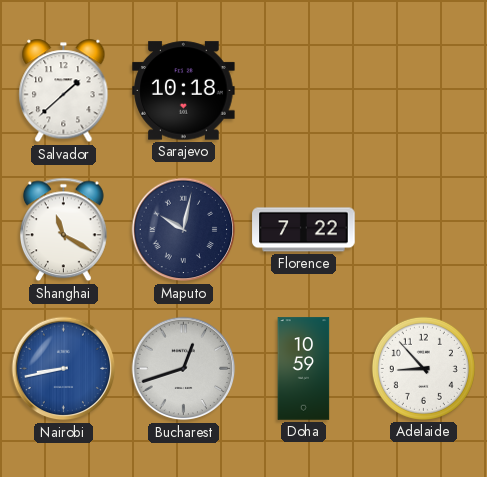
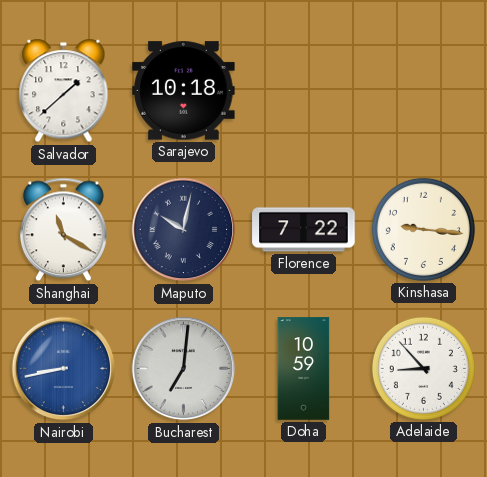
Kinshasa: none -> 9:16 (423, 229)
Bucharest: 12:42 -> 7:01 (184, 369)
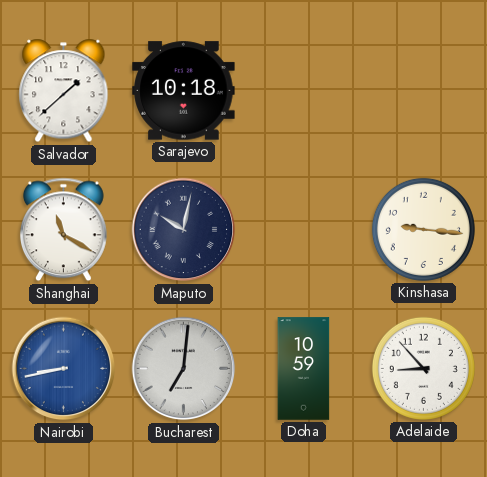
Florence: 7:22 -> none (304, 230)
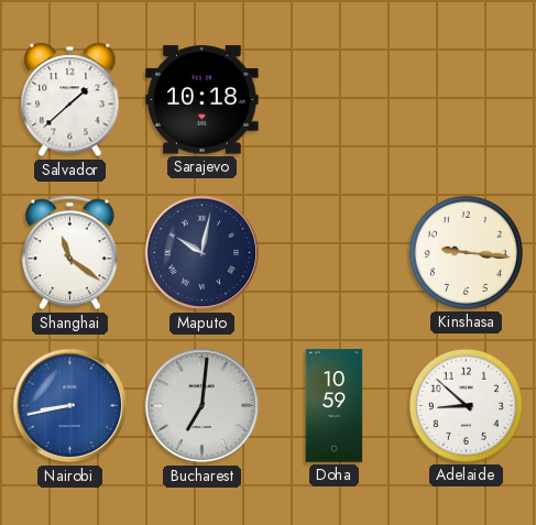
Shanghai: 11:20 -> 11:21 (69, 253)
Adelaide: 8:53 -> 8:52 (466, 405)
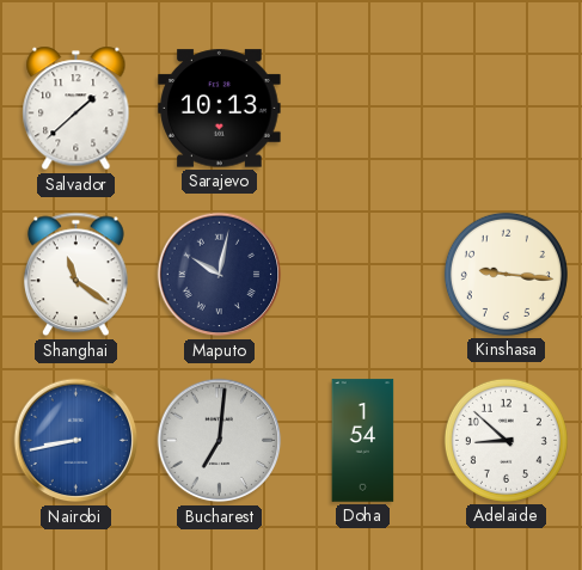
Sarajevo: 10:18 -> 10:13 (220, 109)
Doha: 10:59 -> 1:54 (363, 441)
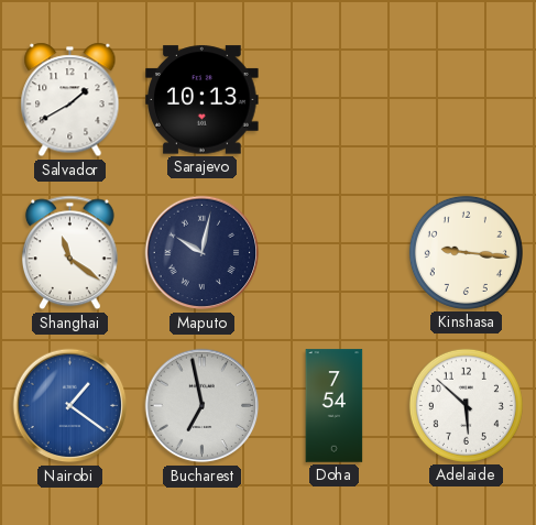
Salvador: 1:38 -> 1:40 (70, 100)
Nairobi: 8:43 -> 1:21 (70, 406)
Bucharest: 7:01 -> 6:58 (203, 406)
Doha: 1:54 -> 7:54 (335, 406)
Adelaide: 8:52 -> 5:52 (466, 405)
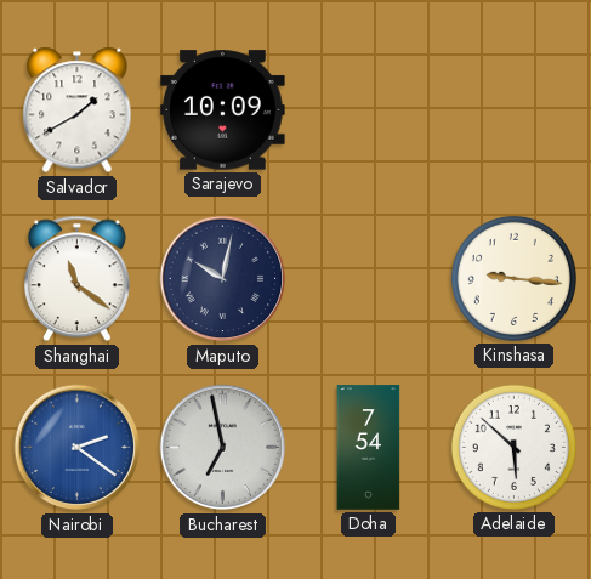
Sarajevo: 10:13 -> 10:09 (223, 110)
Nairobi: 1:21 -> 2:21 (78, 448)
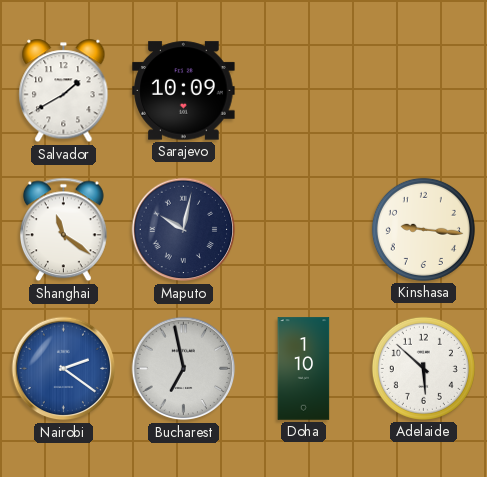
Doha: 7:54 -> 1:10 (304, 369)
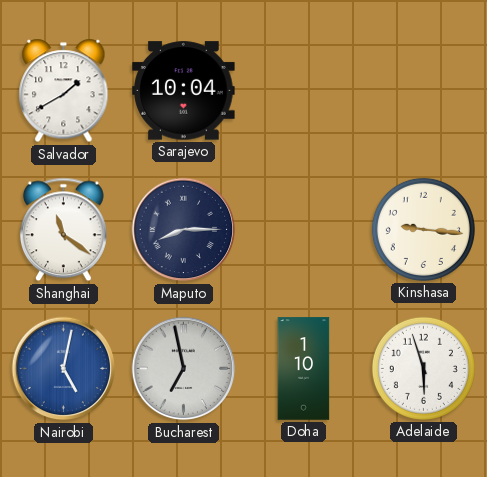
Sarajevo: 10:09 -> 10:04 (184, 91)
Maputo: 10:02 -> 8:15 (184, 230)
Nairobi: 2:21 -> 5:02 (64, 369)
Adelaide: 5:52 -> 5:57 (423, 368)
